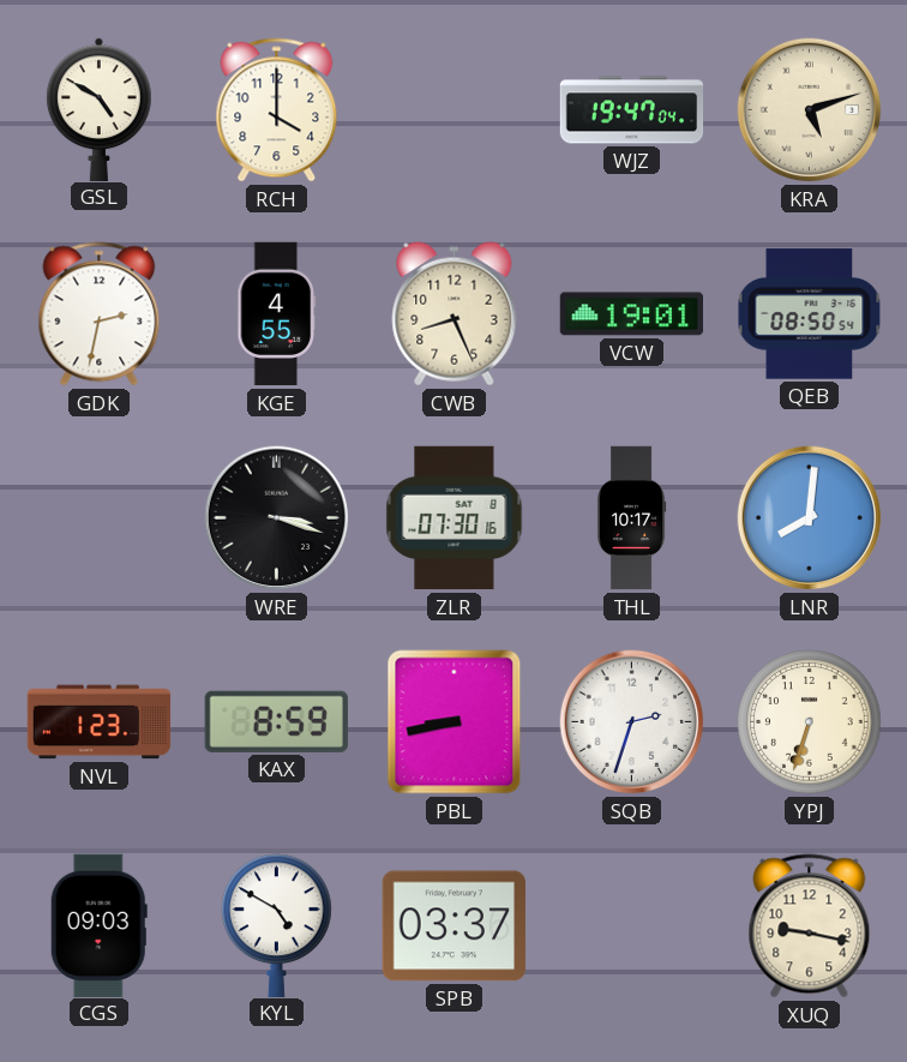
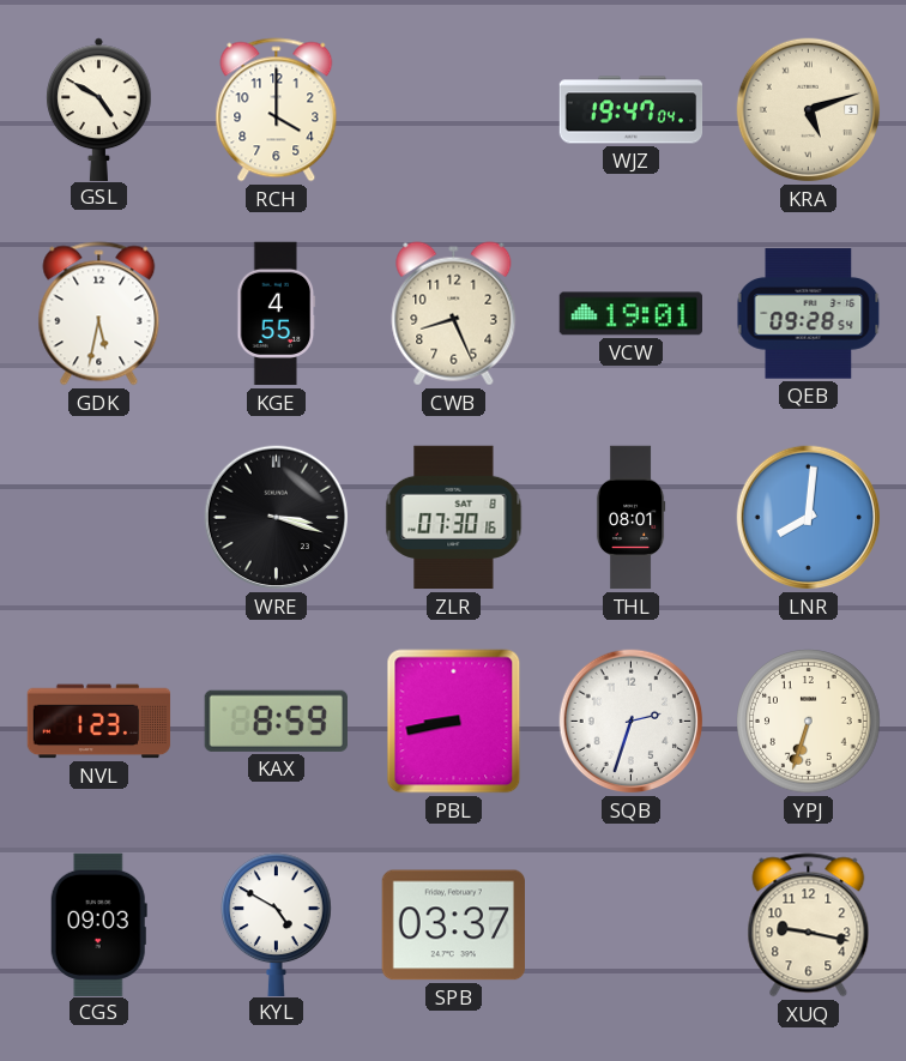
GDK: 2:32 -> 5:32 (99, 314)
QEB: 08:50 -> 09:28 (809, 314)
THL: 10:17 -> 08:01 (630, 518)
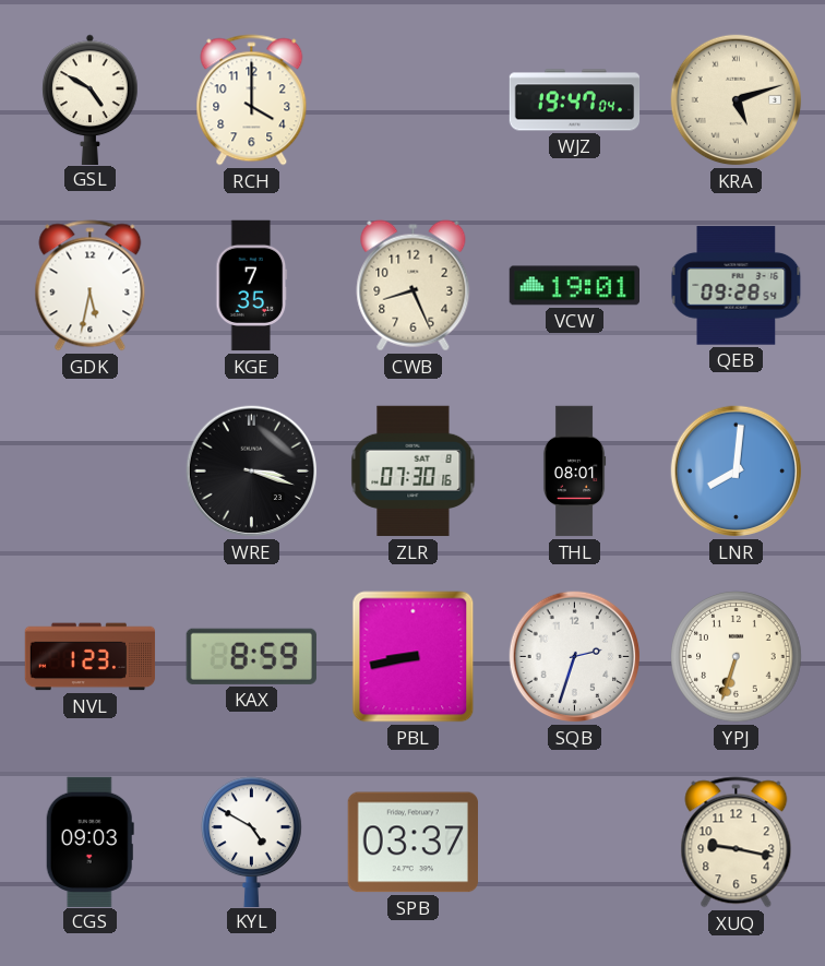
KGE: 4:55 -> 7:35 (252, 286)
